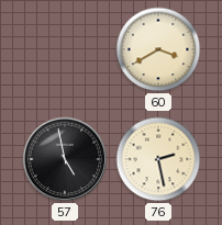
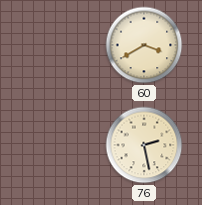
57: 4:58 -> none (65, 159)
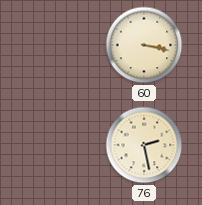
60: 3:40 -> 3:17 (144, 45)
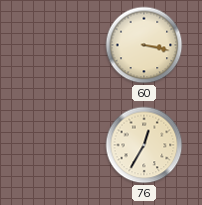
76: 2:28 -> 12:35 (144, 145)
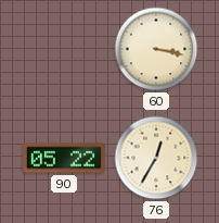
90: none -> 05:22 (65, 158)
